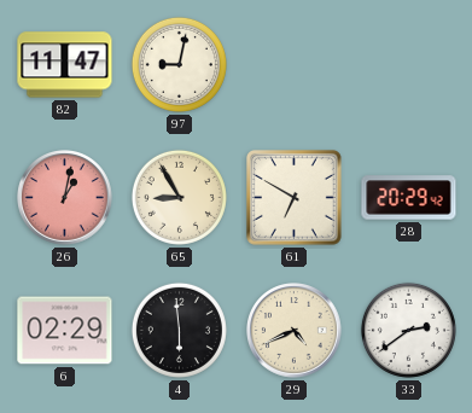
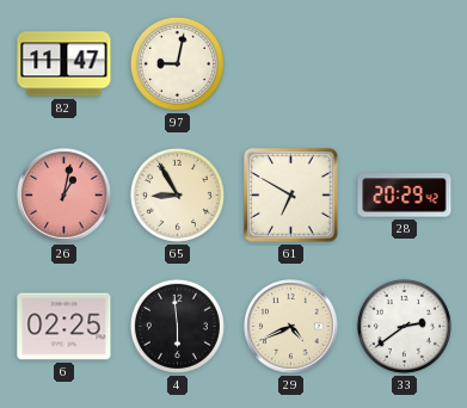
6: 02:29 -> 02:25 (64, 327)
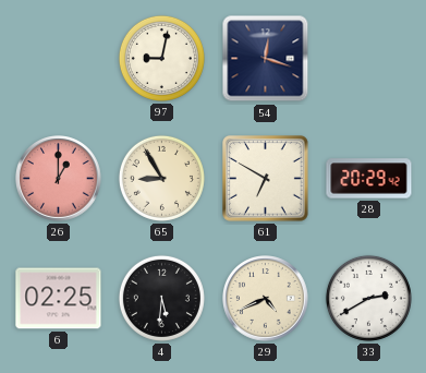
82: 11:47 -> none (64, 64)
54: none -> 12:18 (266, 59)
26: 1:02 -> 1:00 (59, 179)
4: 5:59 -> 5:31 (161, 298)
33: 2:39 -> 2:40 (368, 298)
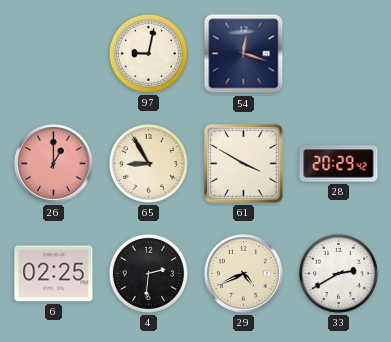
61: 6:50 -> 3:50 (244, 164)
4: 5:31 -> 2:31 (148, 273)
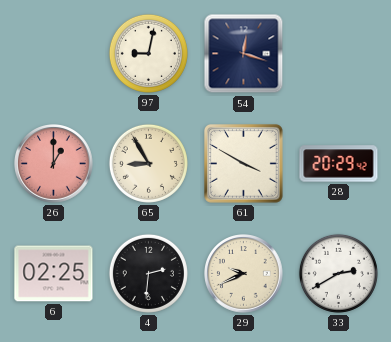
29: 4:41 -> 9:41 (244, 274)
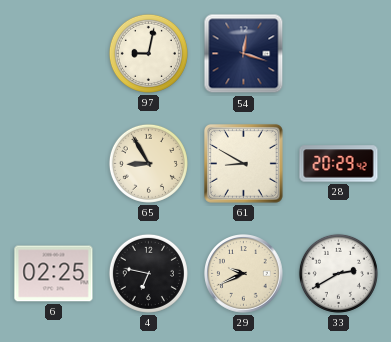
26: 1:00 -> none (54, 164)
61: 3:50 -> 8:50 (244, 164)
4: 2:31 -> 6:47 (148, 273)
